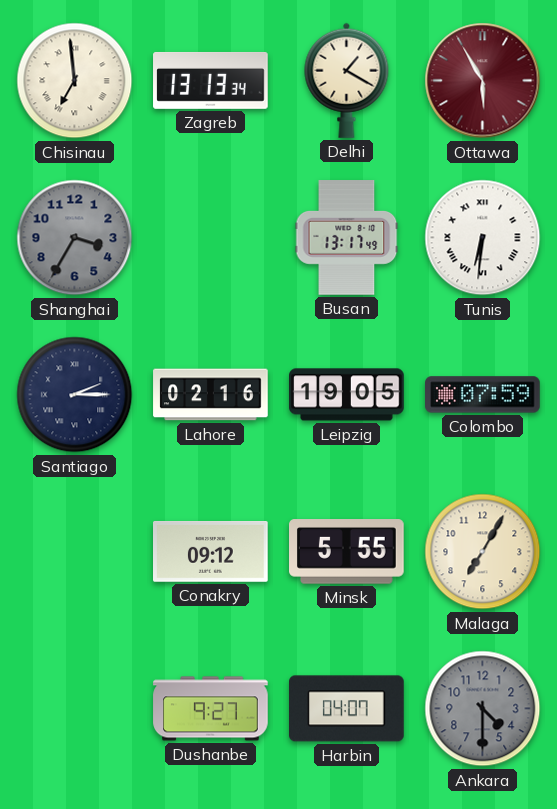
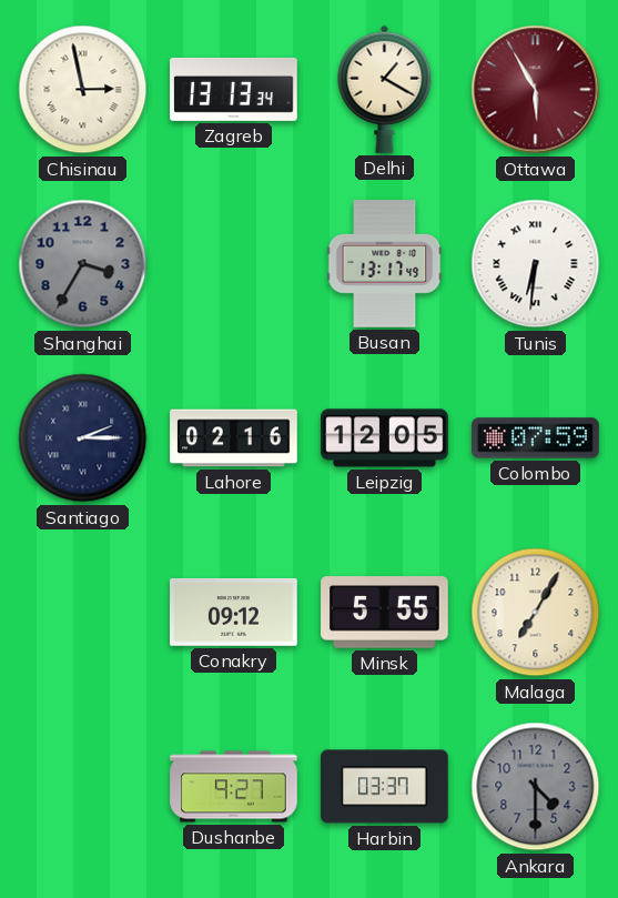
Chisinau: 6:59 -> 2:58 (83, 90)
Leipzig: 19:05 -> 12:05 (385, 438)
Harbin: 04:07 -> 03:37 (385, 787)
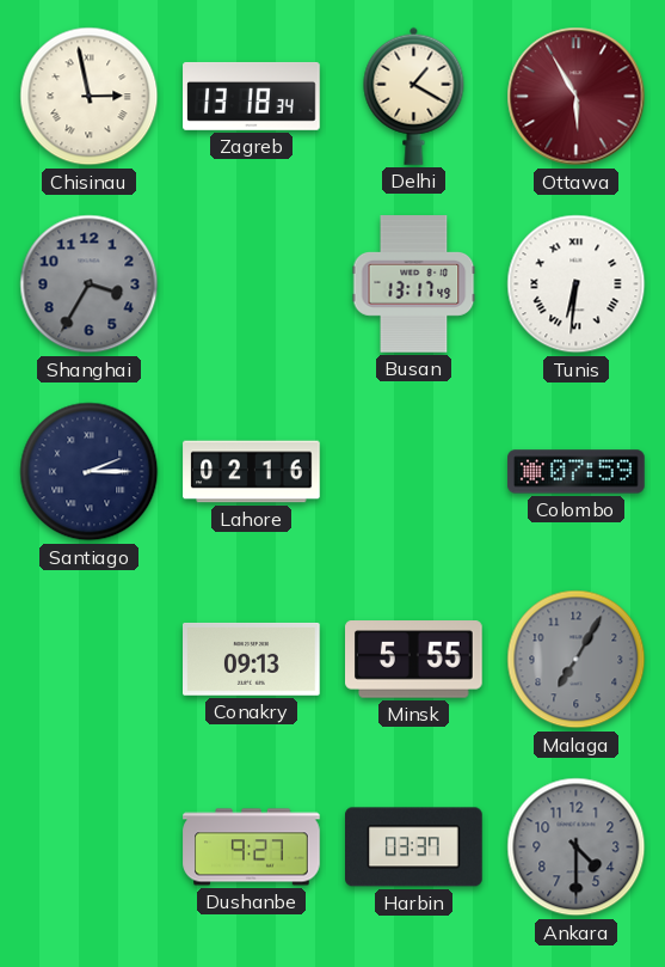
Zagreb: 13:13 -> 13:18 (252, 96)
Leipzig: 12:05 -> none (385, 438)
Conakry: 09:12 -> 09:13 (252, 659)
Malaga dial: cream -> grey (577, 660)
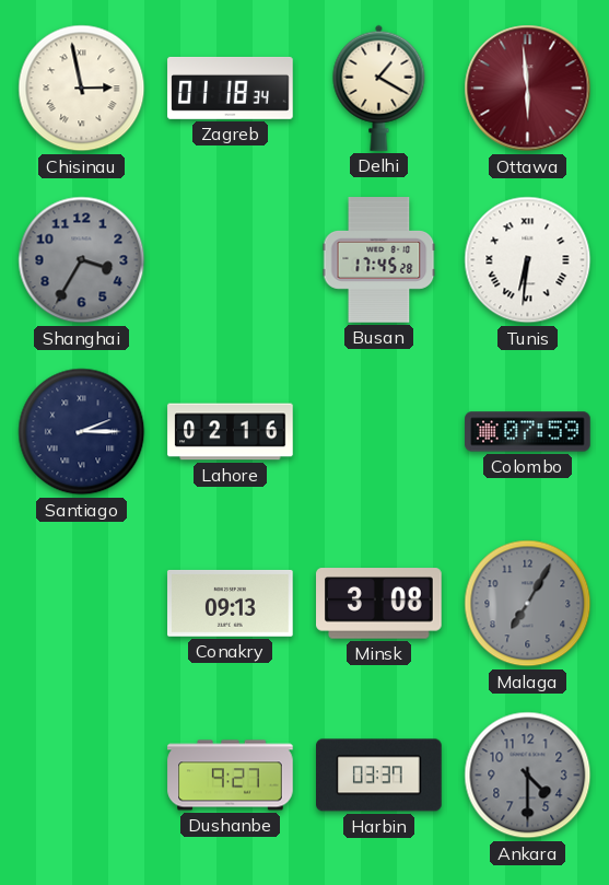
Zagreb: 13:18 -> 01:18 (231, 88)
Ottawa: 5:55 -> 5:59 (528, 89)
Busan: 13:17 -> 17:45 (379, 260)
Minsk: 5:55 -> 3:08 (379, 604)
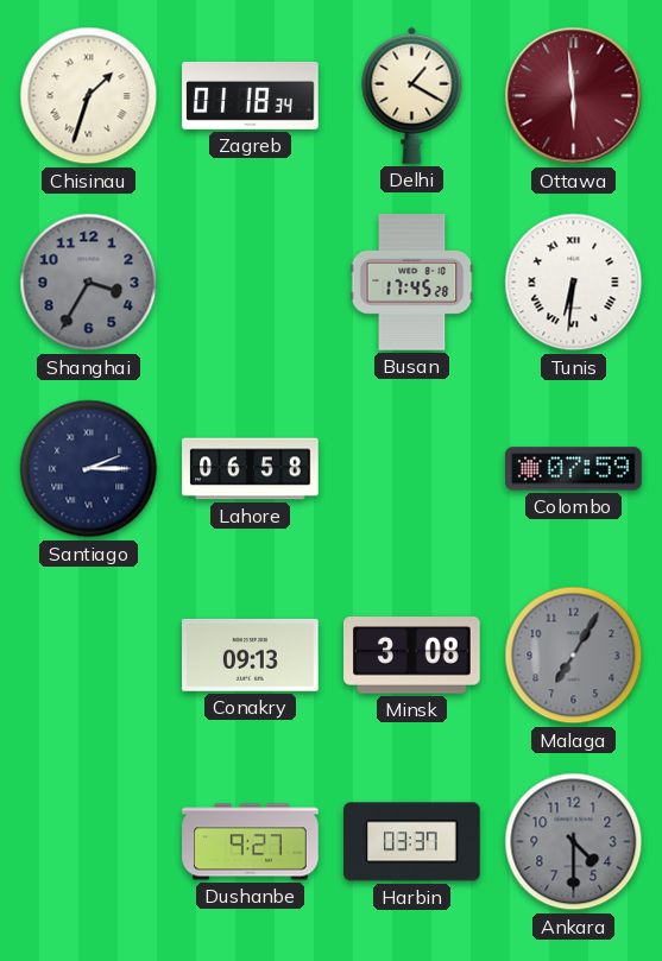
Chisinau: 2:58 -> 1:33 (89, 96)
Lahore: 02:16 -> 06:58 (251, 469)
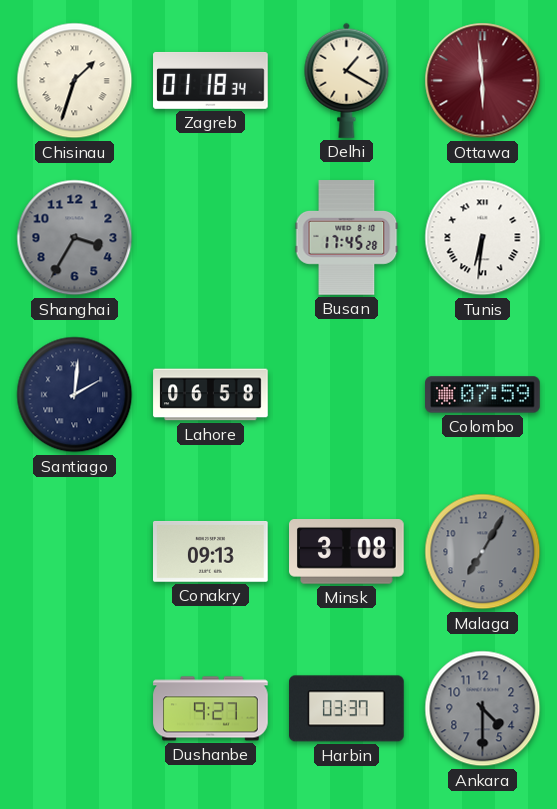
Santiago: 2:15 -> 2:01 (75, 395)
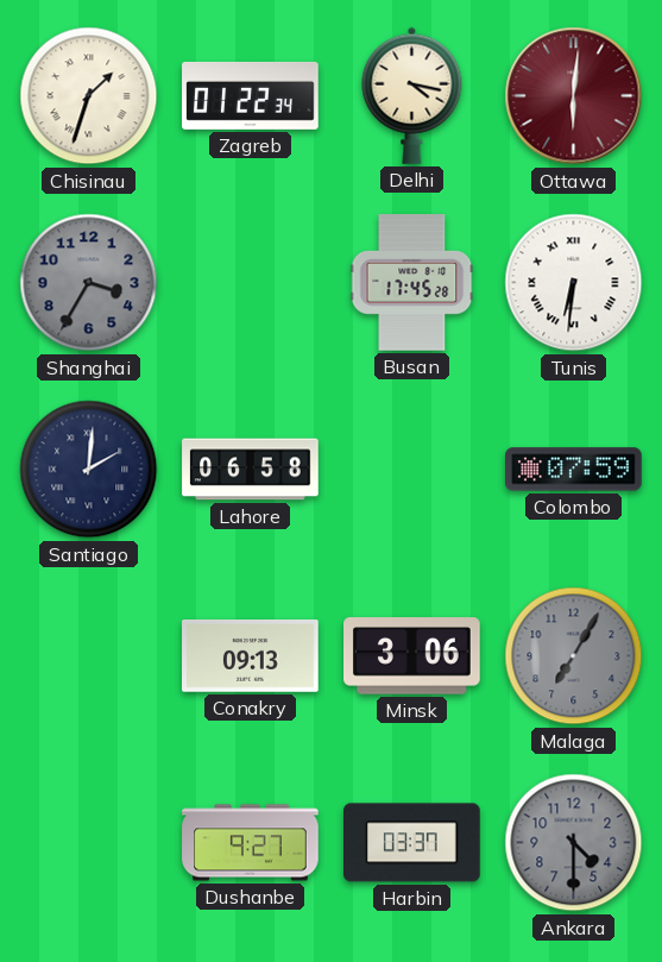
Zagreb: 01:18 -> 01:22 (251, 95)
Delhi: 1:20 -> 4:17 (412, 95)
Ottawa: 5:59 -> 6:01 (574, 96)
Minsk: 3:08 -> 3:06 (412, 656)
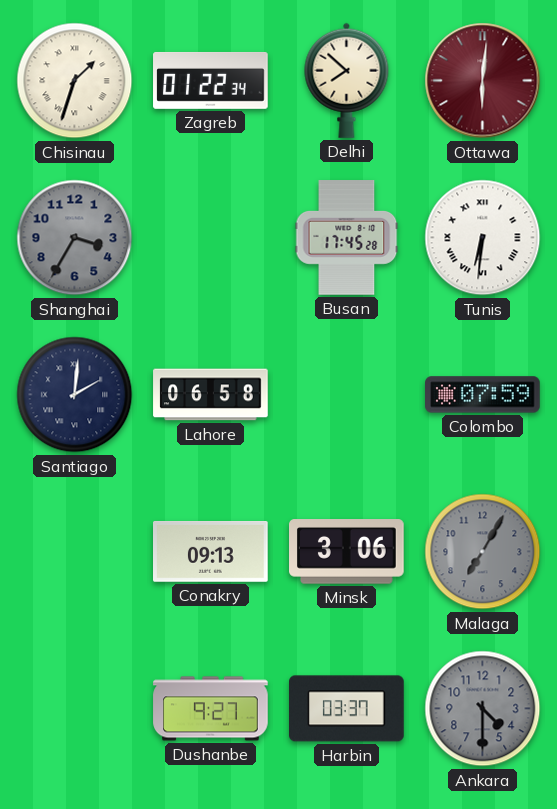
Delhi: 4:17 -> 7:52 (347, 80)
